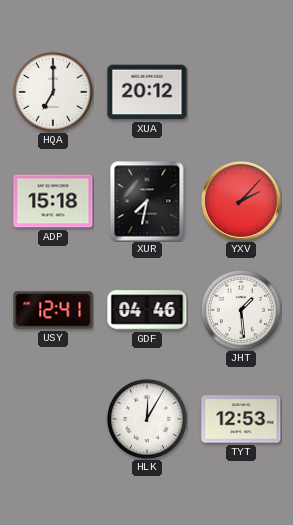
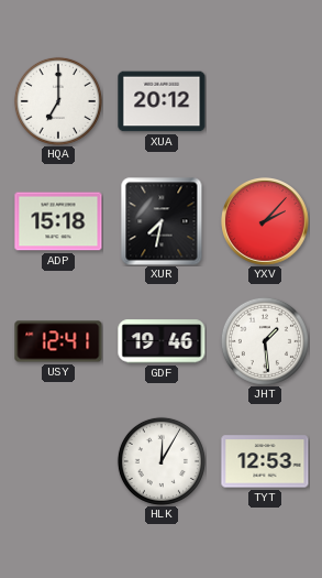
GDF: 04:46 -> 19:46 (162, 341)
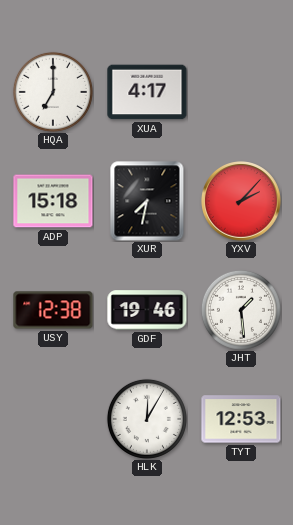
XUA: 20:12 -> 4:17 (147, 92)
USY: 12:41 -> 12:38 (53, 310)
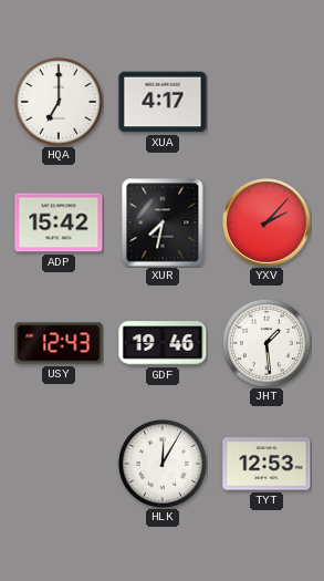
ADP: 15:18 -> 15:42 (59, 222)
USY: 12:38 -> 12:43 (59, 343)
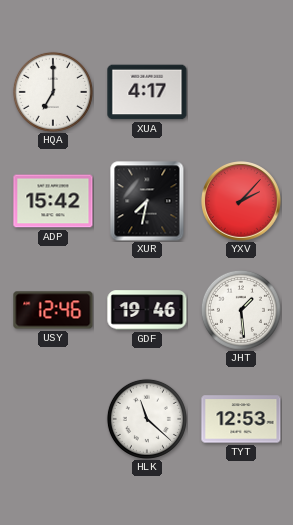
USY: 12:43 -> 12:46 (53, 310)
HLK: 12:05 -> 11:22 (147, 419)
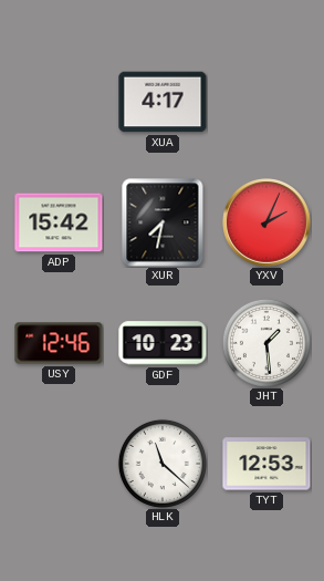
HQA: 7:00 -> none (53, 92)
YXV: 2:07 -> 2:04 (268, 224)
GDF: 19:46 -> 10:23 (163, 343)
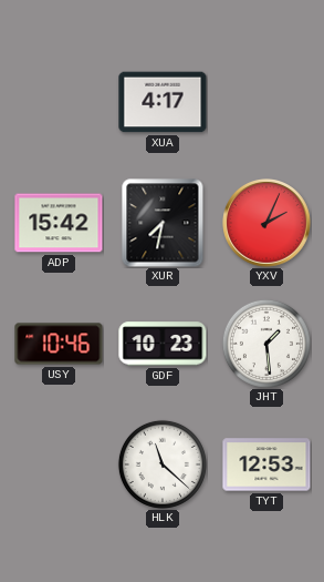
USY: 12:46 -> 10:46 (59, 344)
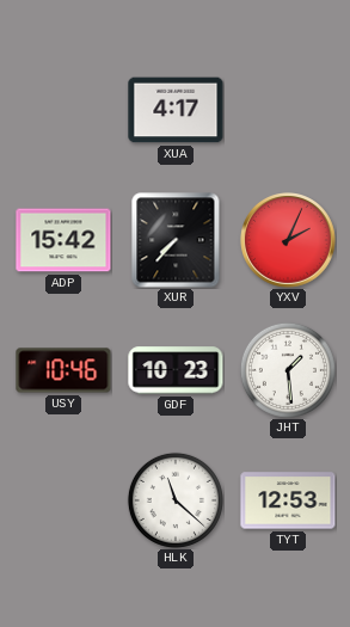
XUR: 7:32 -> 7:37 (176, 240)
